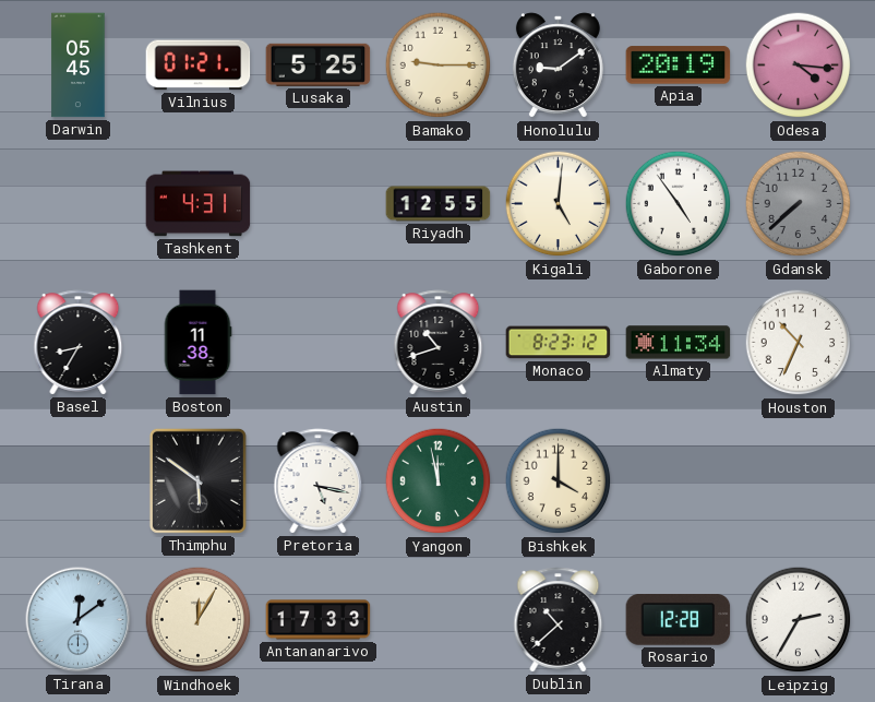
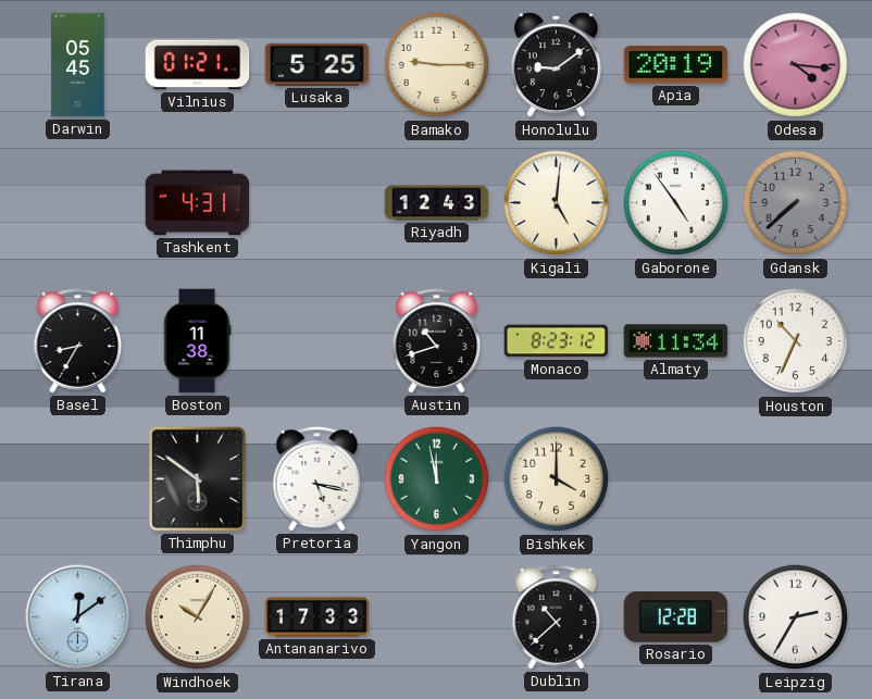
Riyadh: 12:55 -> 12:43 (437, 203)
Windhoek: 12:05 -> 10:05 (198, 617)
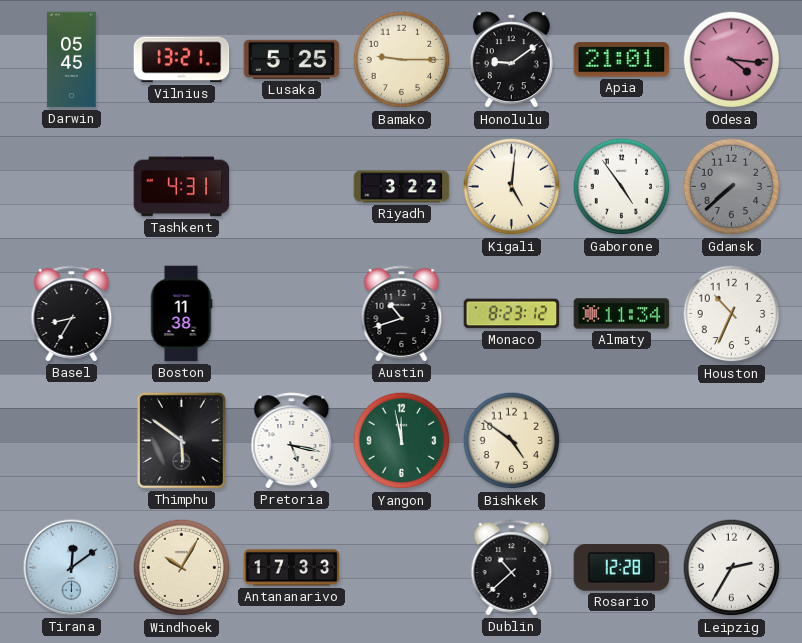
Vilnius: 01:21 -> 13:21 (182, 60)
Apia: 20:19 -> 21:01 (622, 60)
Riyadh: 12:43 -> 3:22 (402, 187)
Bishkek: 4:00 -> 4:51 (512, 441)
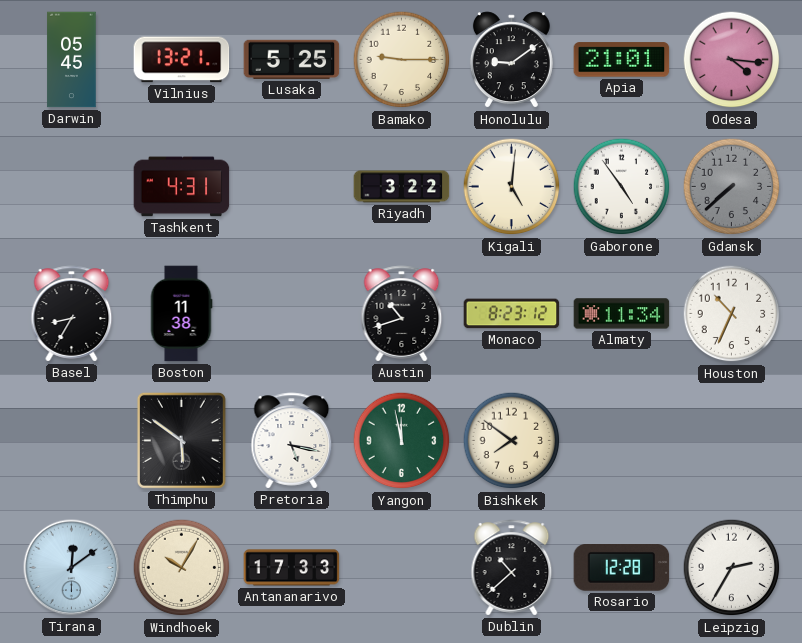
Bishkek: 4:51 -> 7:51 (512, 441)
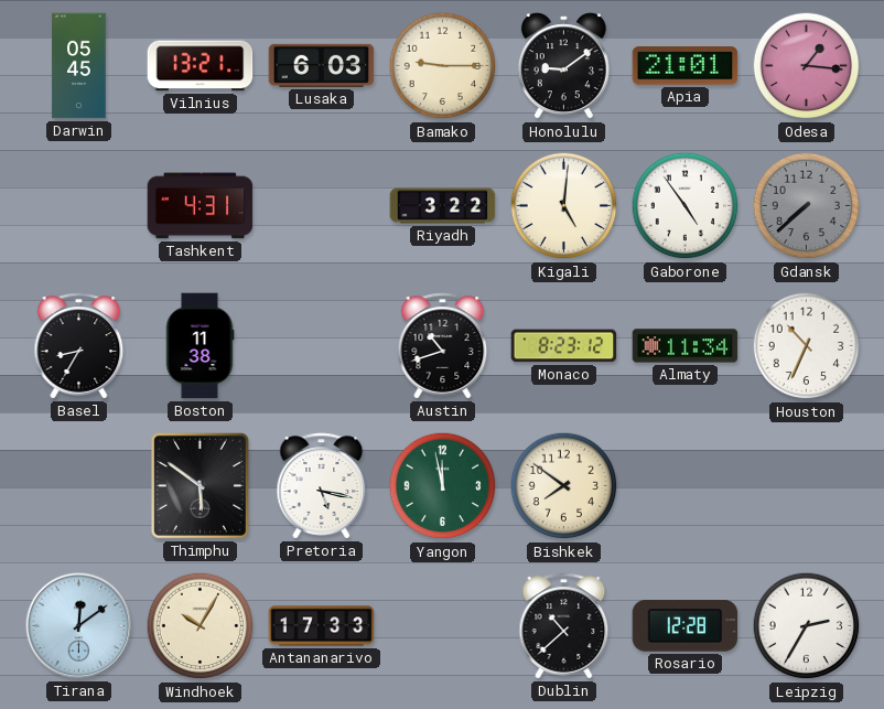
Lusaka: 5:25 -> 6:03 (322, 65)
Odesa: 4:16 -> 1:16 (807, 66)
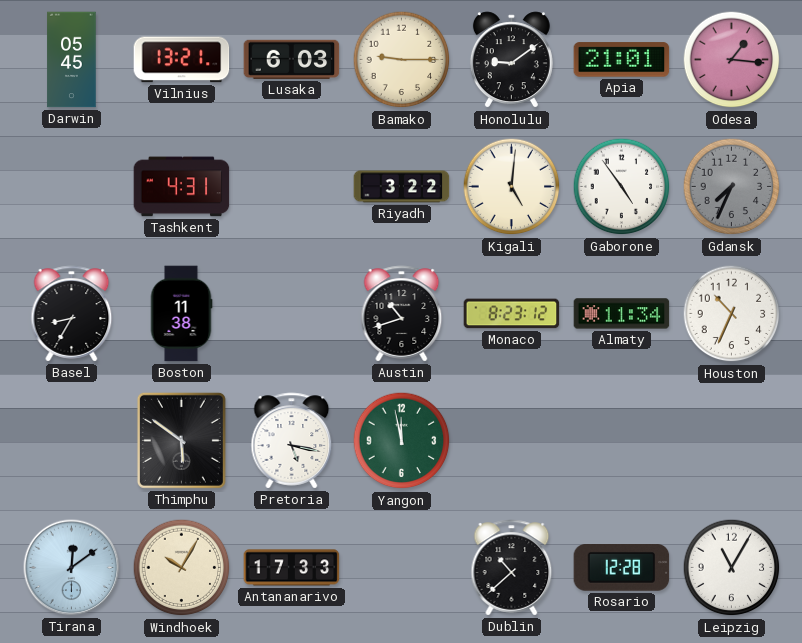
Gdansk: 7:38 -> 7:34 (732, 187)
Bishkek: 7:51 -> none (564, 486)
Leipzig: 2:35 -> 11:05 (732, 568)
